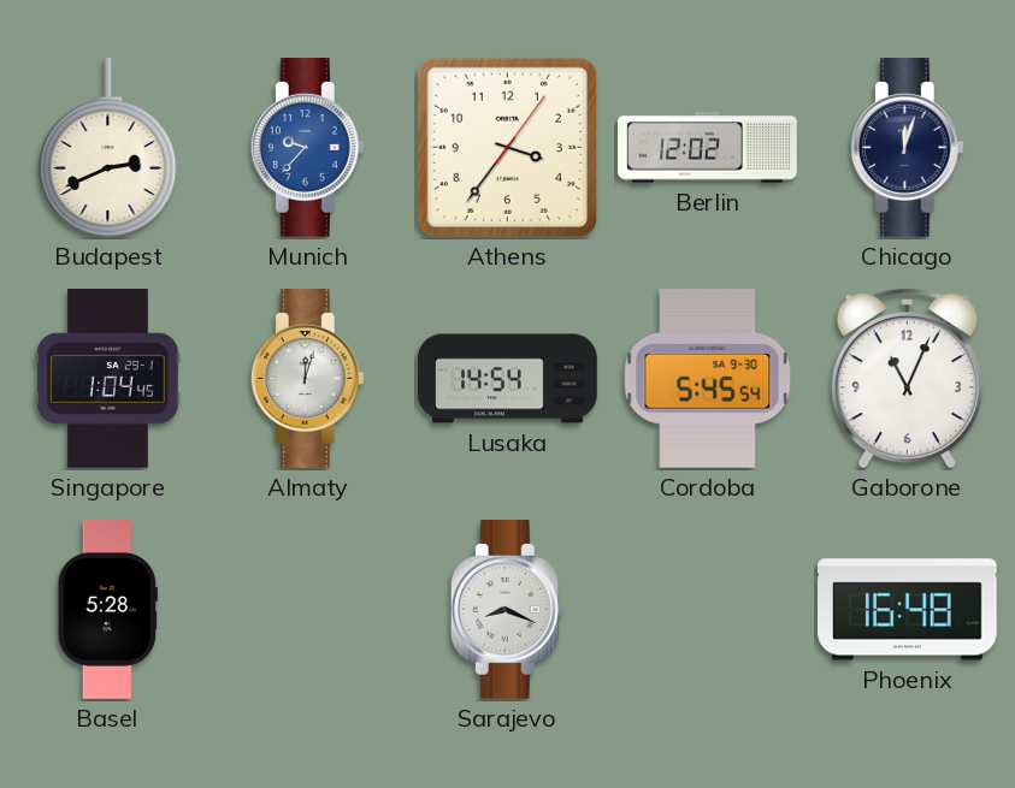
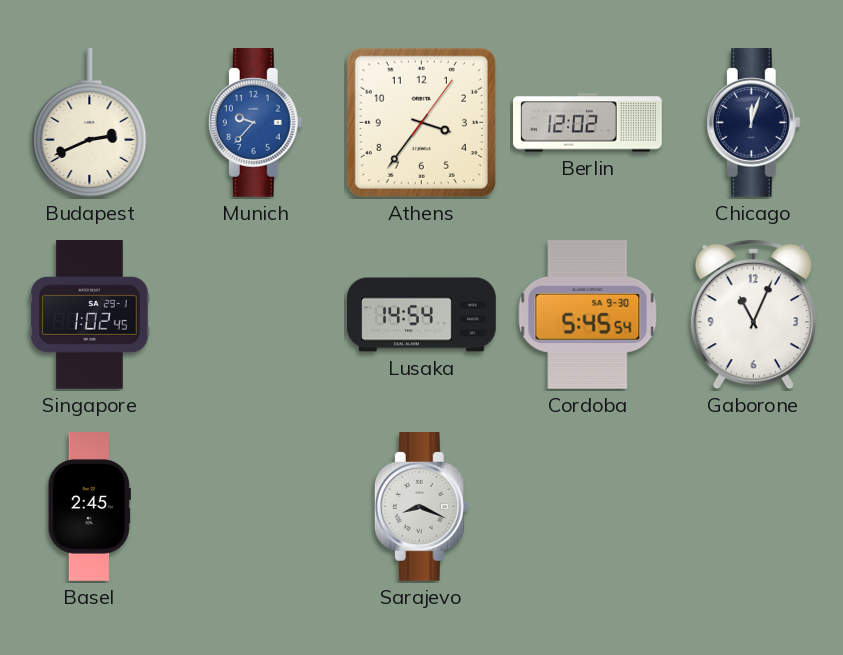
Singapore: 1:04 -> 1:02 (90, 315)
Almaty: 12:03 -> none (307, 379)
Basel: 5:28 -> 2:45 (89, 507)
Phoenix: 16:48 -> none (908, 610)
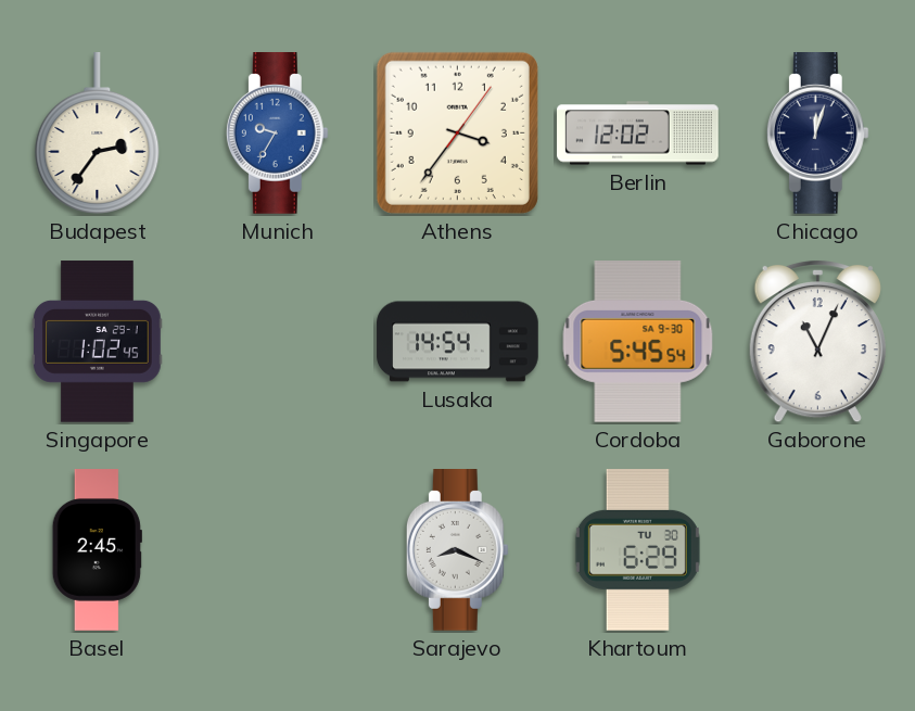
Budapest: 2:41 -> 2:36 (98, 134)
Munich: 9:37 -> 9:35 (277, 134)
Khartoum: none -> 6:29 (637, 550)
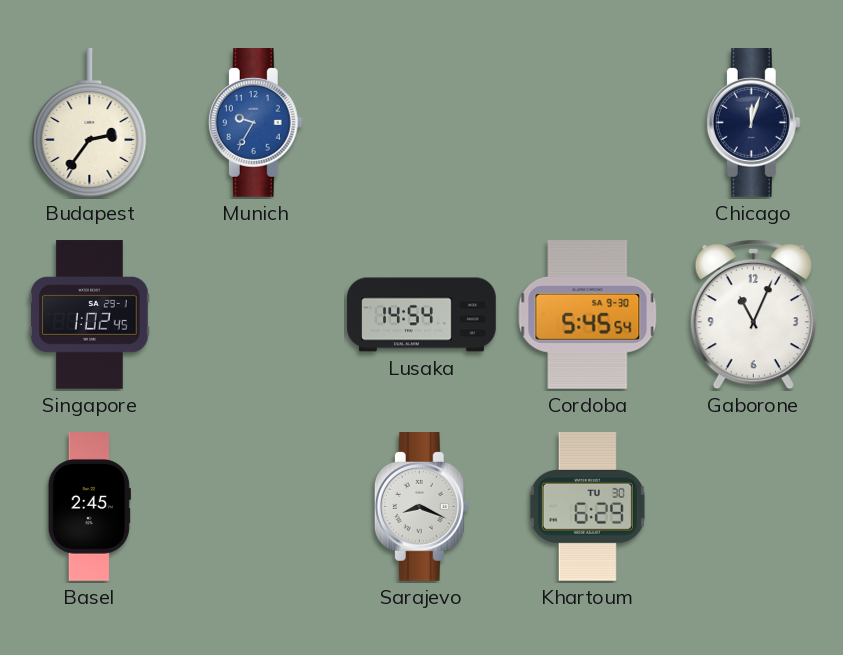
Athens: 3:36 -> none (457, 132)
Berlin: 12:02 -> none (638, 134)
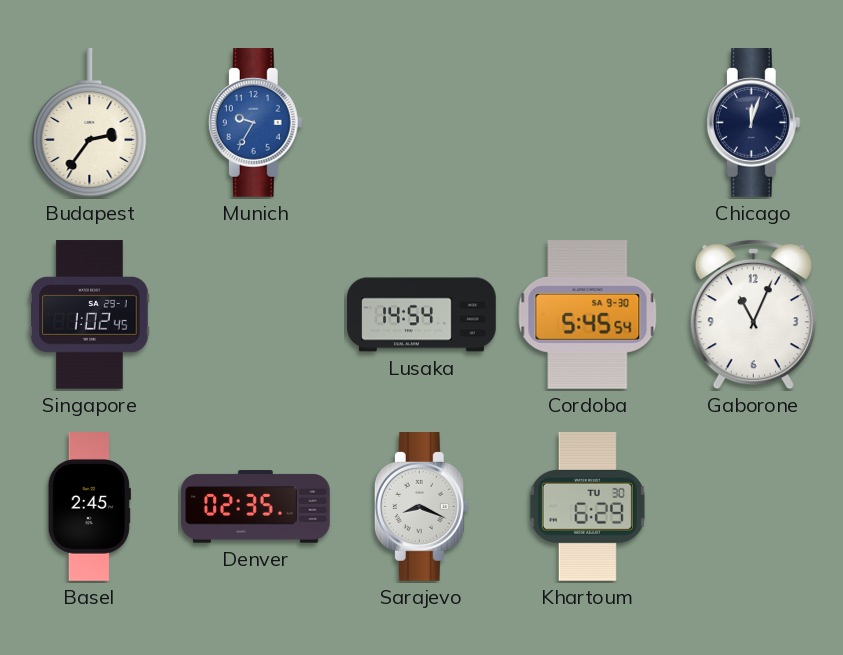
Denver: none -> 02:35 (256, 507)
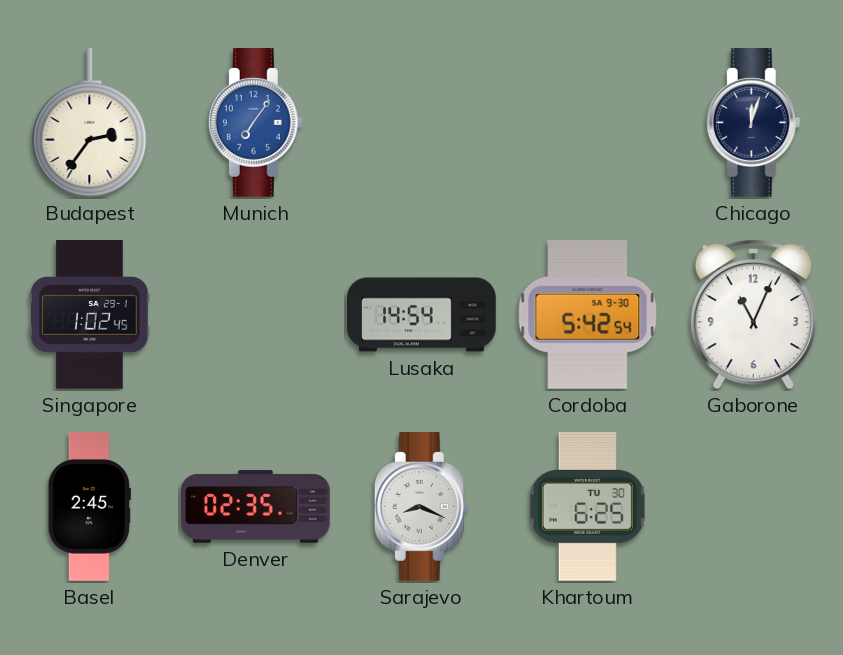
Munich: 9:35 -> 7:06 (255, 123)
Cordoba: 5:45 -> 5:42 (588, 315)
Khartoum: 6:29 -> 6:25 (587, 507)
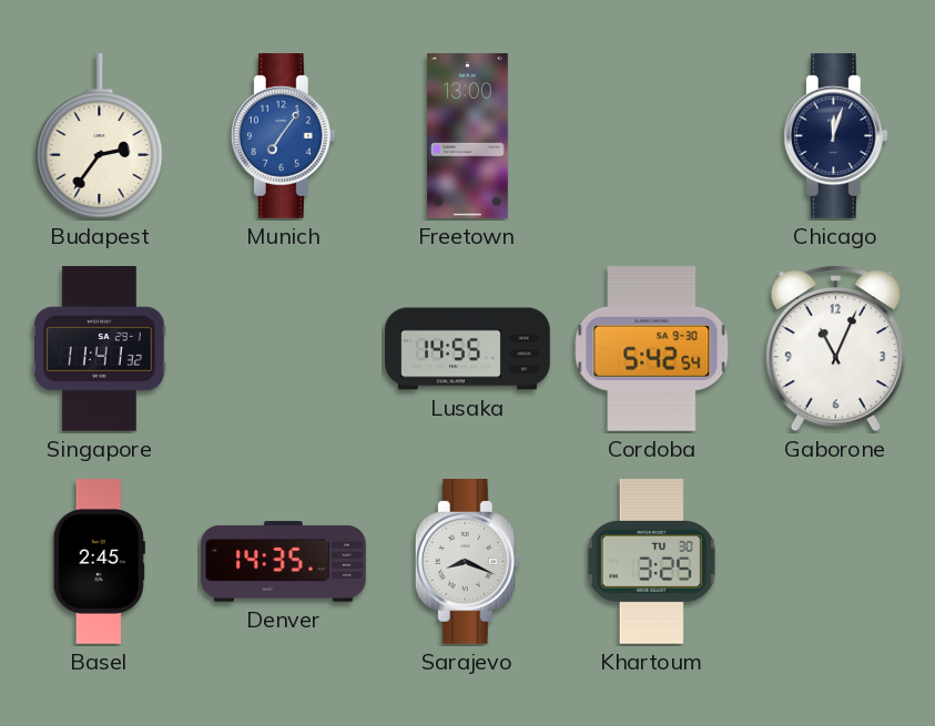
Freetown: none -> 13:00 (468, 136)
Singapore: 1:02 -> 11:41 (100, 349)
Lusaka: 14:54 -> 14:55 (468, 349)
Denver: 02:35 -> 14:35 (284, 562)
Khartoum: 6:25 -> 3:25 (651, 562)
